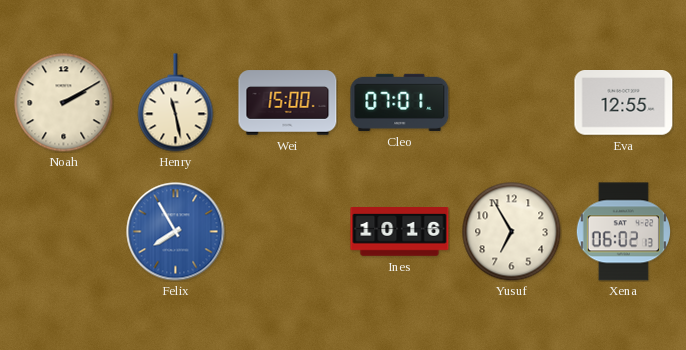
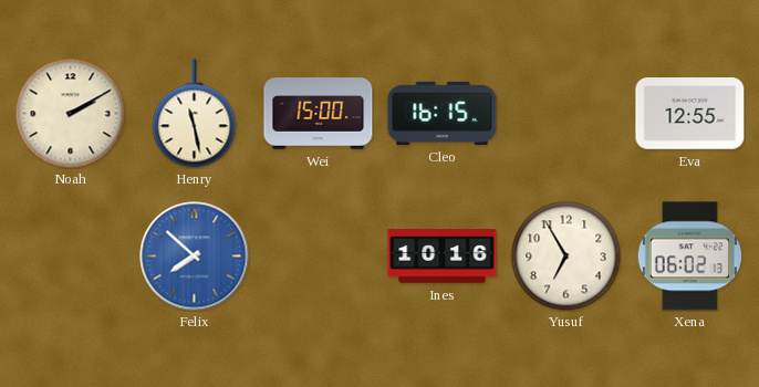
Cleo: 07:01 -> 16:15 (443, 113)
Felix: 7:55 -> 7:52 (195, 257)
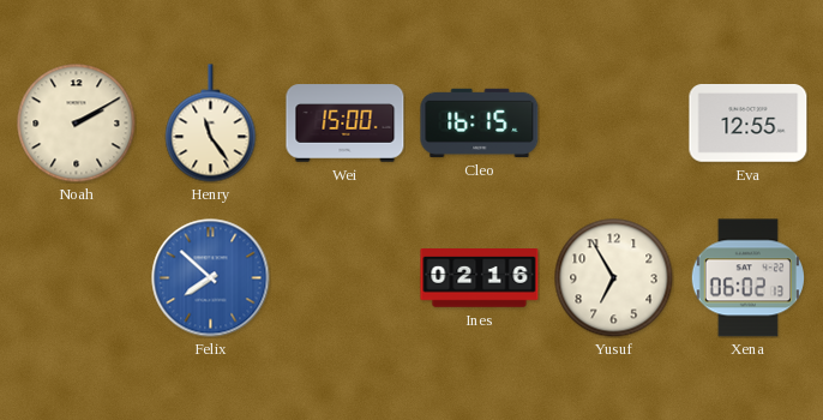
Henry: 11:28 -> 11:24 (211, 124)
Ines: 10:16 -> 02:16 (480, 278)
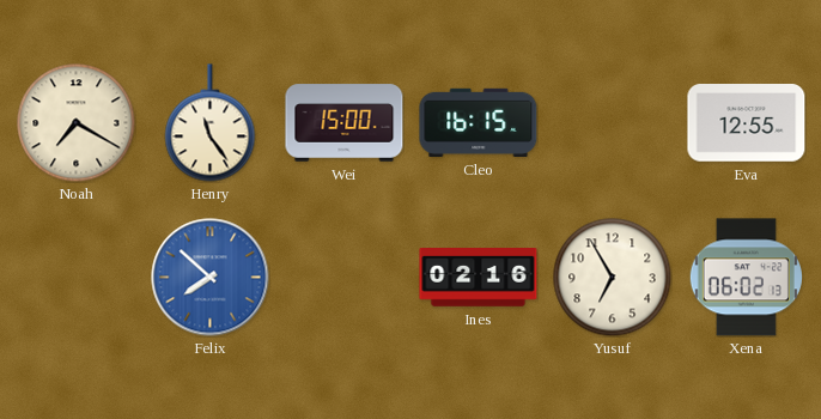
Noah: 2:10 -> 7:20 (77, 123)
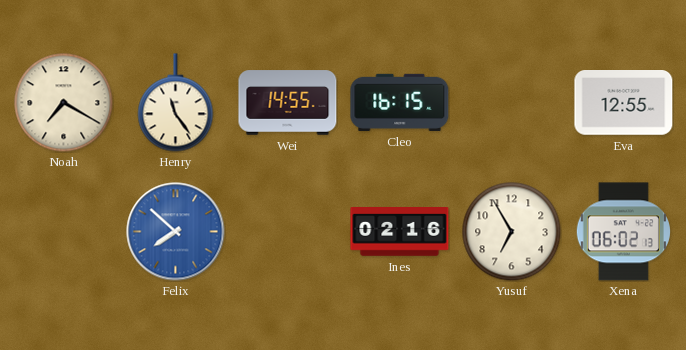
Wei: 15:00 -> 14:55 (288, 103)
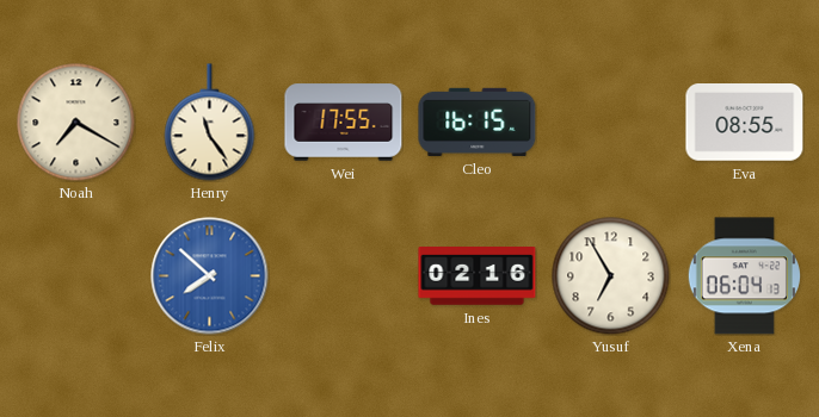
Wei: 14:55 -> 17:55 (344, 123)
Eva: 12:55 -> 08:55 (745, 123)
Xena: 06:02 -> 06:04 (744, 276)
